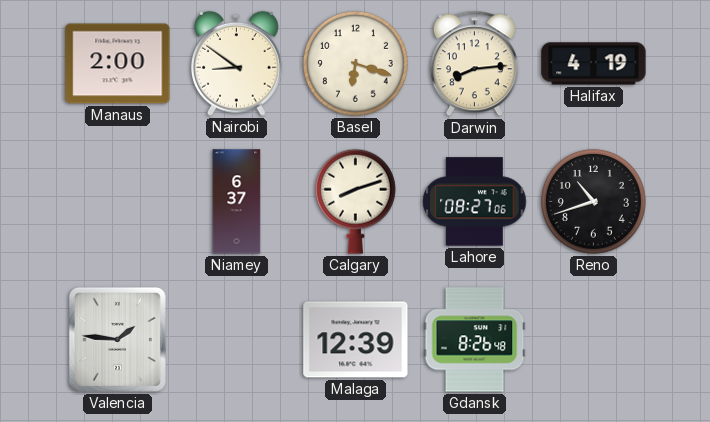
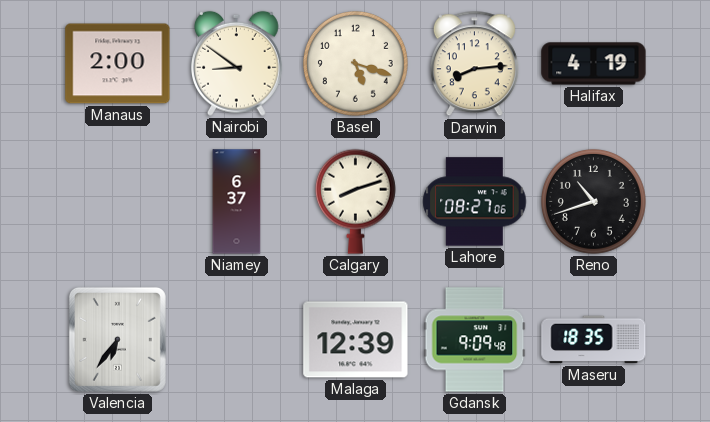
Basel: 6:18 -> 5:18 (355, 63)
Valencia: 1:46 -> 6:36 (117, 339)
Gdansk: 8:26 -> 9:09 (475, 340)
Maseru: none -> 18:35 (594, 340)
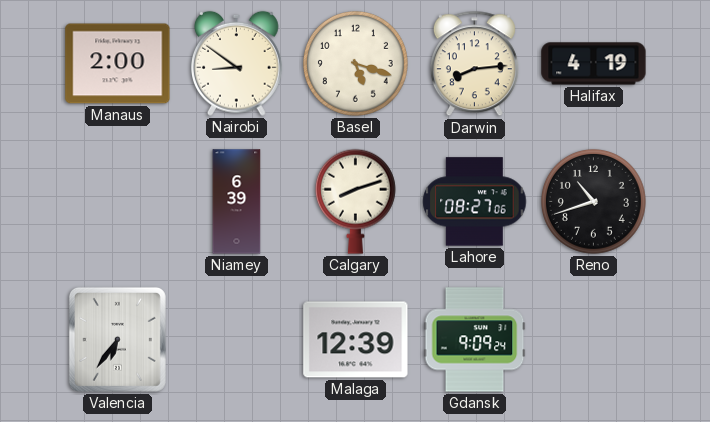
Niamey: 6:37 -> 6:39 (237, 202)
Gdansk: 9:09:48 -> 9:09:24 (475, 340)
Maseru: 18:35 -> none (594, 340)
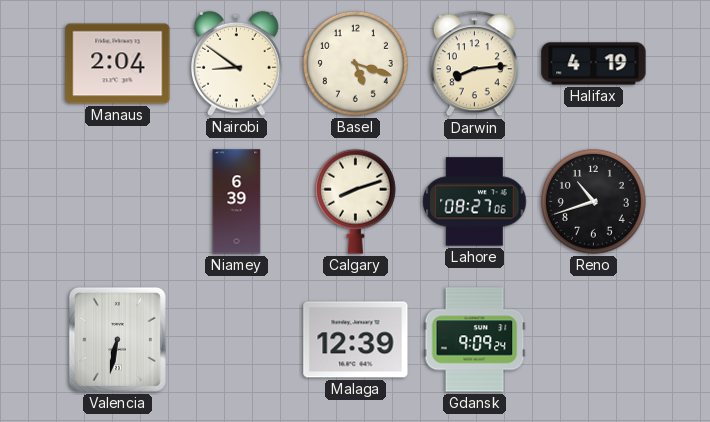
Manaus: 2:00 -> 2:04 (118, 64)
Valencia: 6:36 -> 6:32 (117, 339)
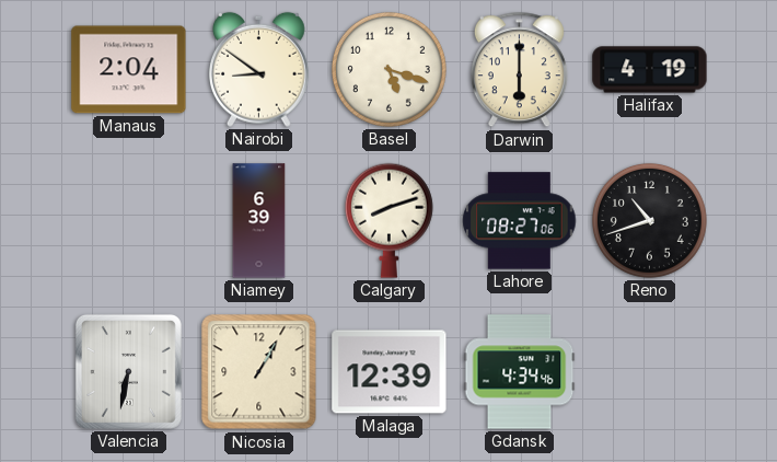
Darwin: 8:14 -> 6:00 (519, 70)
Nicosia: none -> 1:05 (259, 372)
Gdansk: 9:09 -> 4:34 (520, 372)
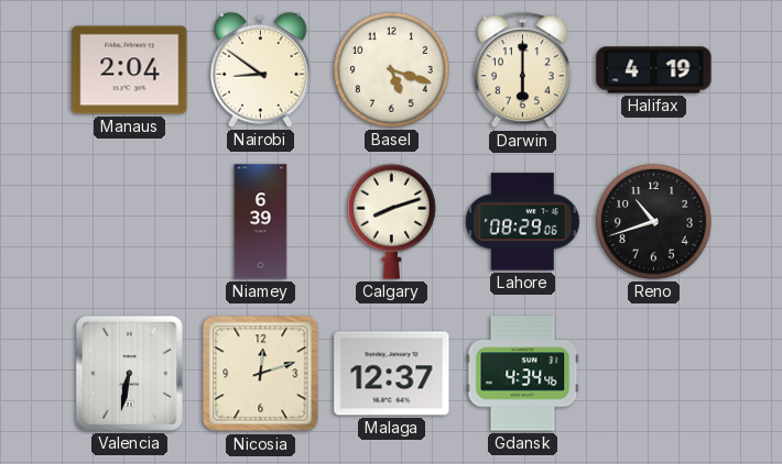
Lahore: 08:27 -> 08:29 (523, 222)
Nicosia: 1:05 -> 12:12 (261, 374)
Malaga: 12:39 -> 12:37 (392, 374)
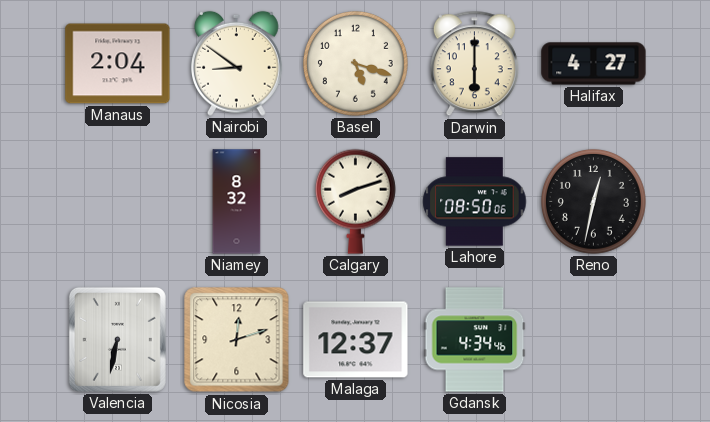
Halifax: 4:19 -> 4:27 (594, 64)
Niamey: 6:39 -> 8:32 (237, 202)
Lahore: 08:29 -> 08:50 (475, 202)
Reno: 10:42 -> 12:32 (593, 201)
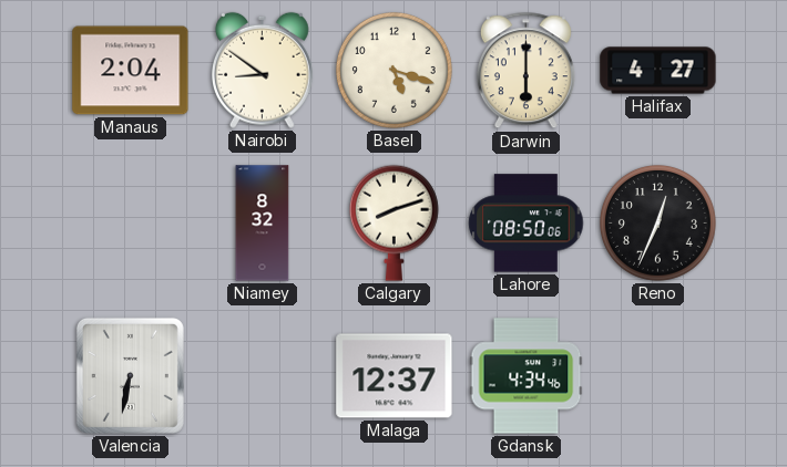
Reno: 12:32 -> 12:34 (657, 222)
Nicosia: 12:12 -> none (237, 340)
